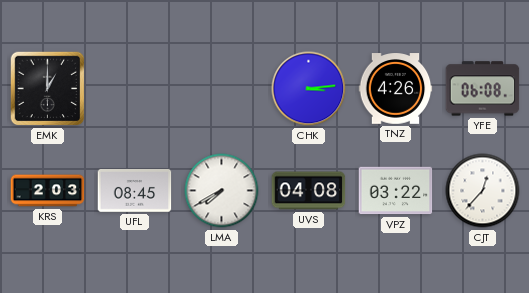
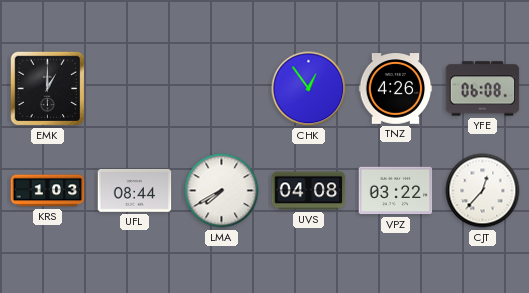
CHK: 3:14 -> 12:54 (309, 89)
KRS: 2:03 -> 1:03 (48, 191)
UFL: 08:45 -> 08:44 (135, 191)
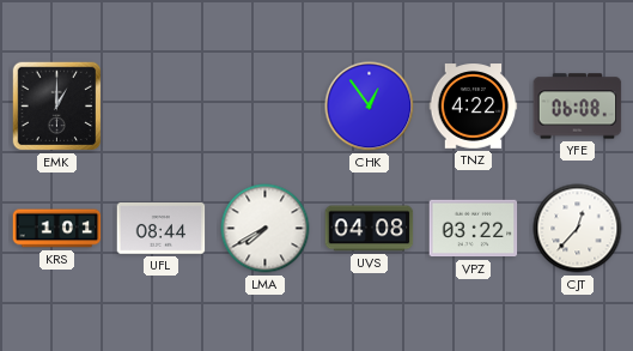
TNZ: 4:26 -> 4:22 (474, 107)
KRS: 1:03 -> 1:01 (57, 229)
